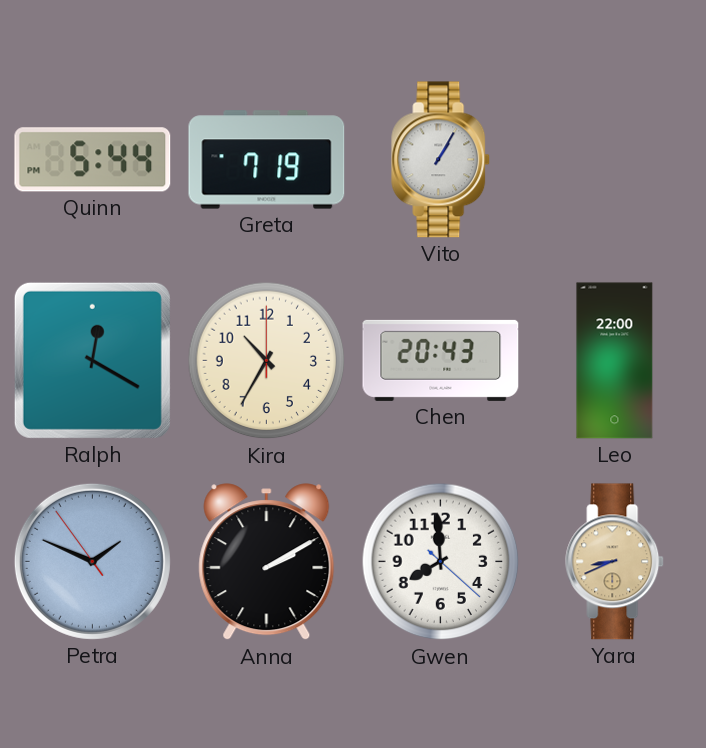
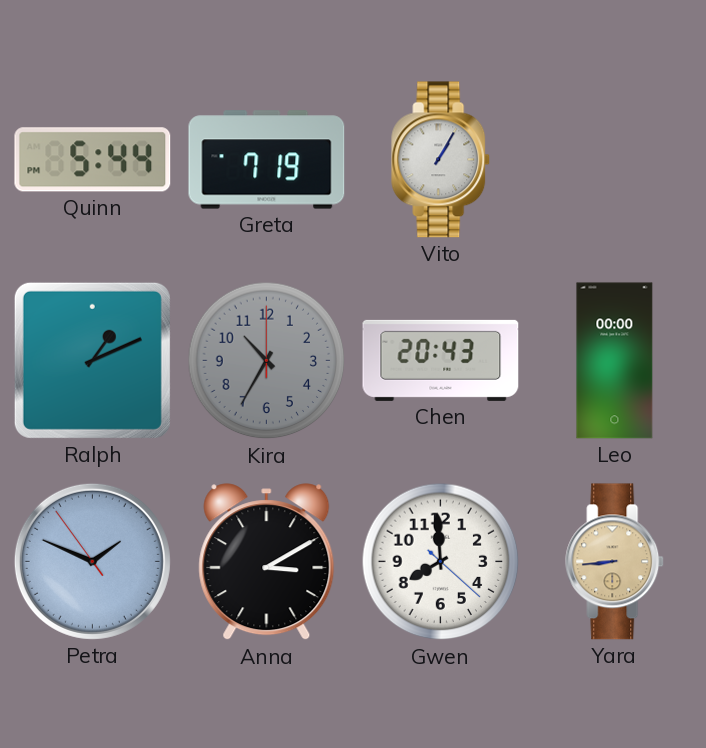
Ralph: 12:20 -> 1:11 (92, 360)
Kira dial: cream -> grey (267, 361)
Leo: 22:00 -> 00:00 (615, 361)
Anna: 2:10 -> 3:10 (267, 562)
Yara: 8:41 -> 8:44 (615, 562)
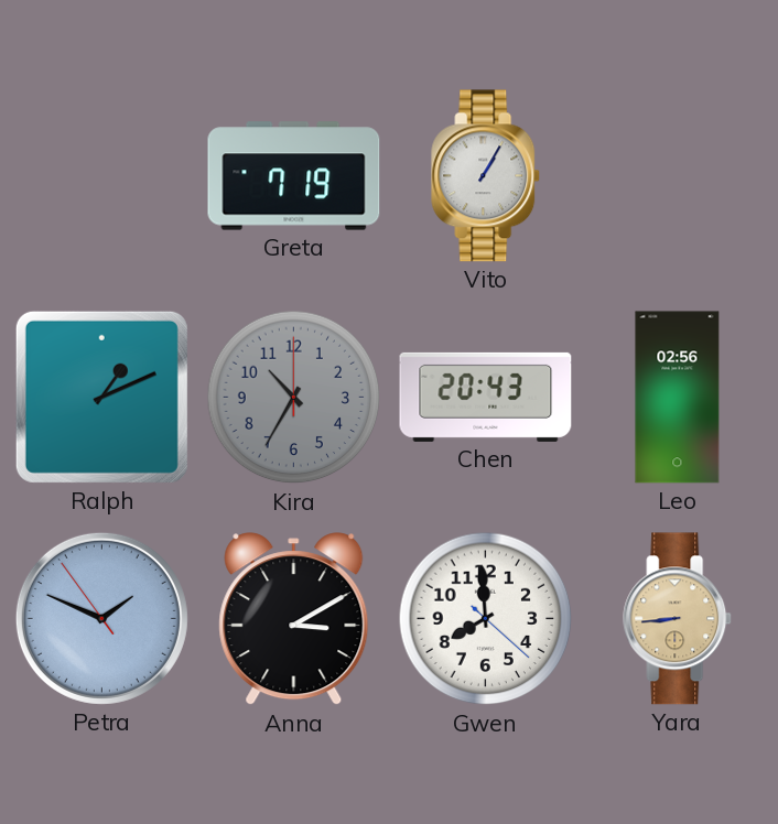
Quinn: 5:44 -> none (93, 160)
Leo: 00:00 -> 02:56 (678, 398)
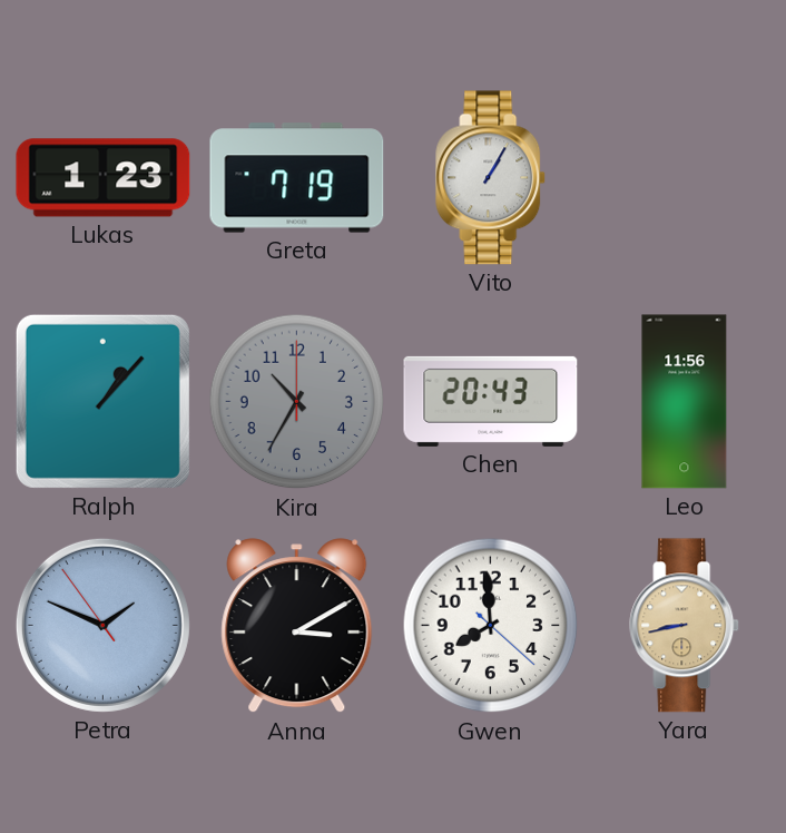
Lukas: none -> 1:23 (104, 178)
Ralph: 1:11 -> 1:07 (102, 401)
Leo: 02:56 -> 11:56 (685, 402)
Yara: 8:44 -> 8:43 (685, 626)
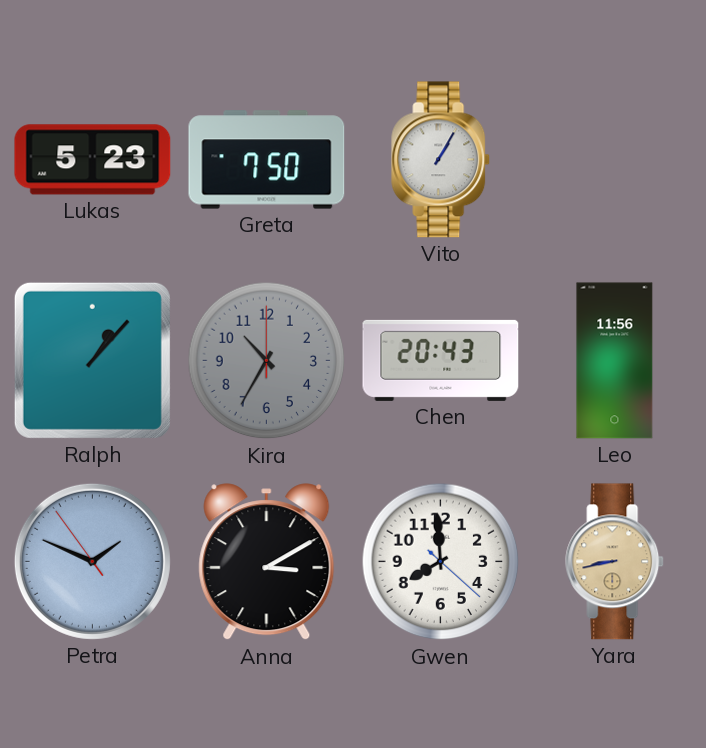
Lukas: 1:23 -> 5:23 (93, 160)
Greta: 7:19 -> 7:50 (267, 160)
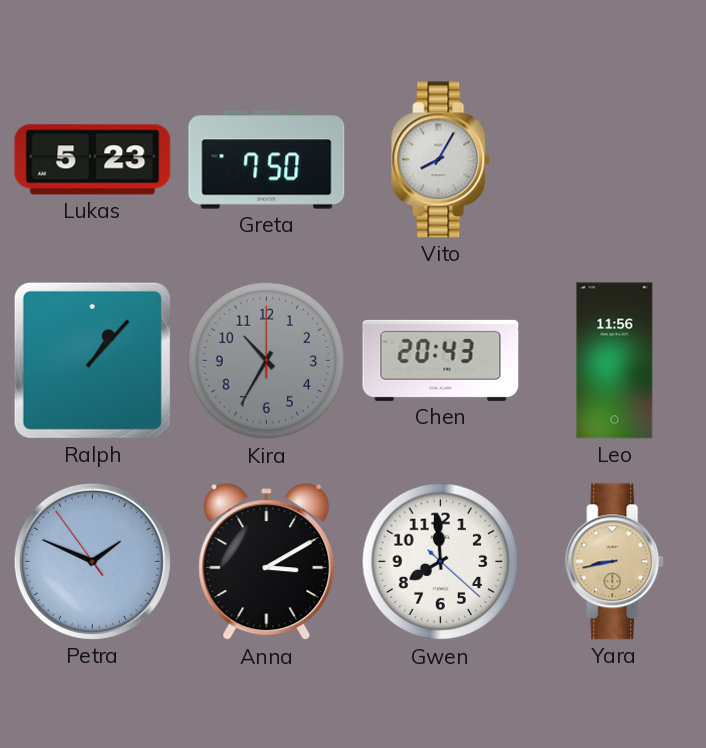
Vito: 1:05 -> 8:05 (441, 160)
